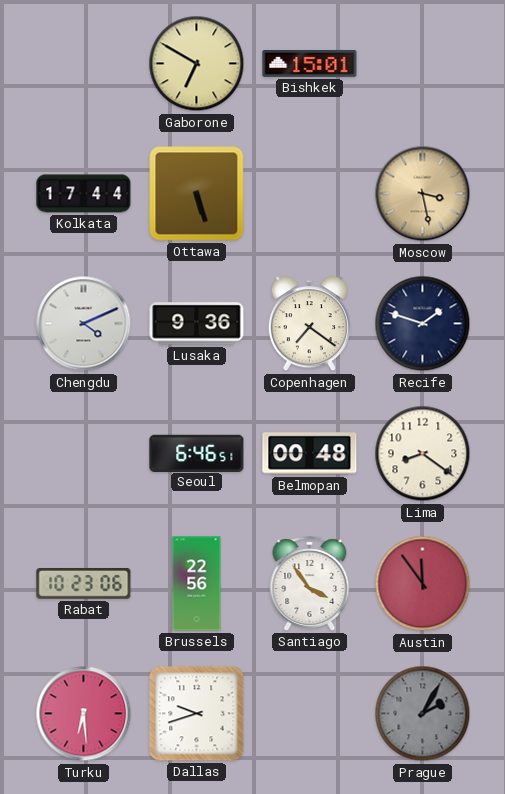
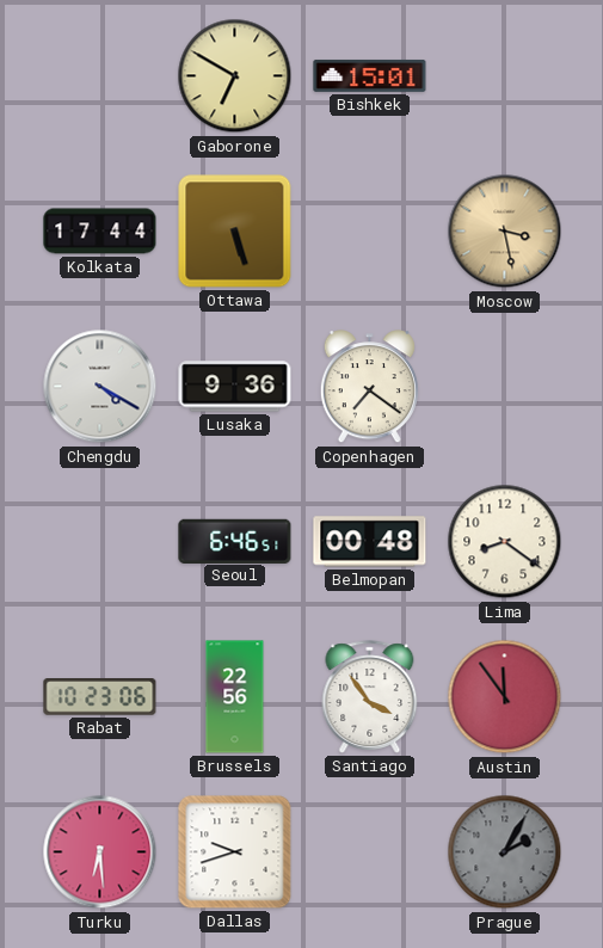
Chengdu: 4:11 -> 4:20 (100, 387)
Recife: 1:48 -> none (423, 324)
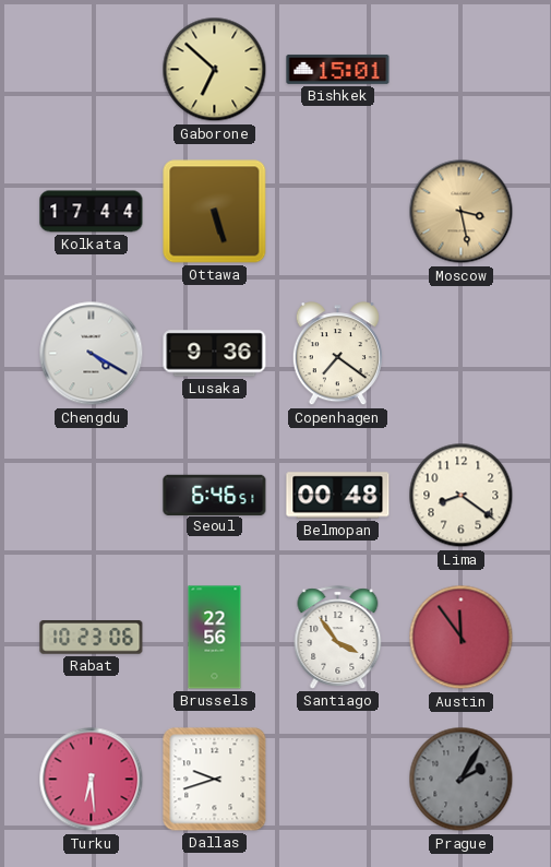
Gaborone: 6:50 -> 6:52 (215, 70)
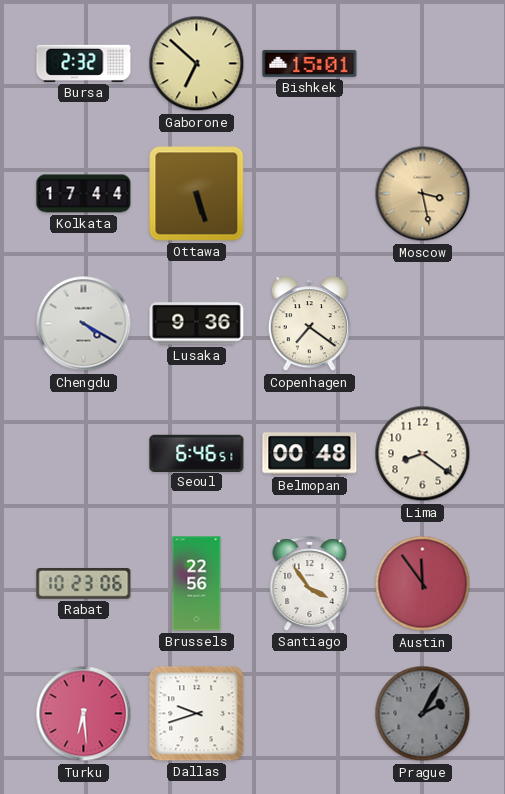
Bursa: none -> 2:32 (84, 63)
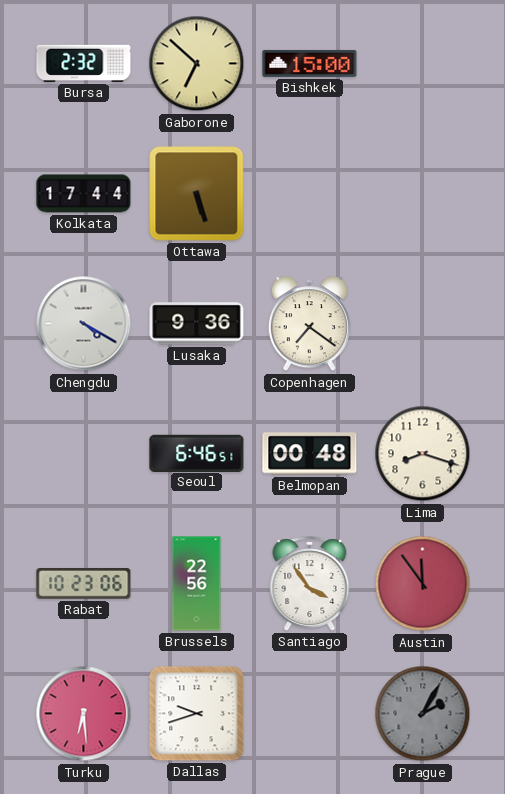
Bishkek: 15:01 -> 15:00 (310, 63)
Moscow: 3:28 -> none (423, 194)
Lima: 8:21 -> 8:18 (423, 454)
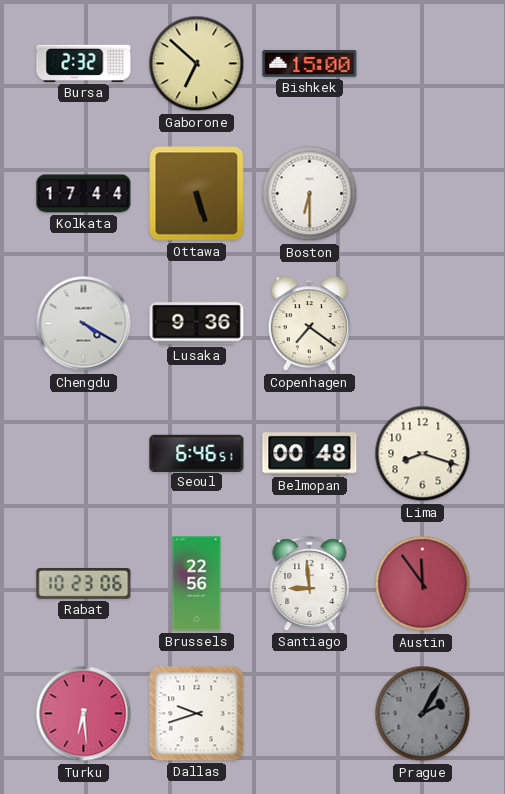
Boston: none -> 6:30 (310, 194)
Santiago: 3:54 -> 8:59 (310, 584)
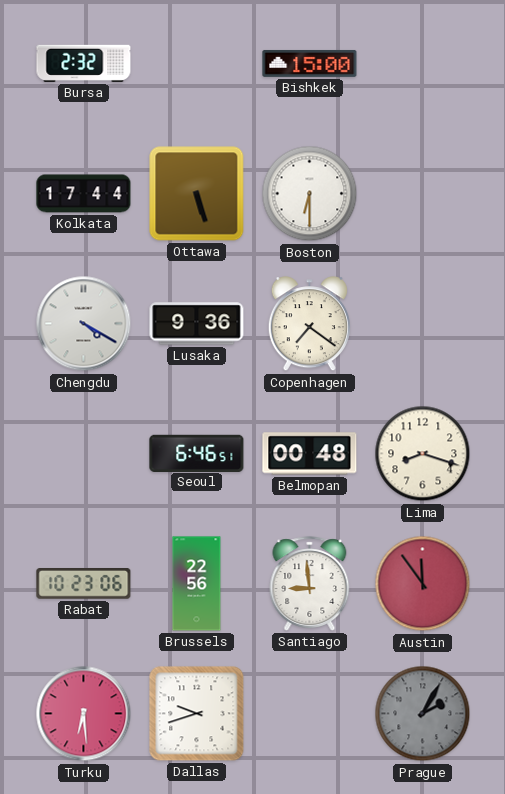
Gaborone: 6:52 -> none (197, 64)
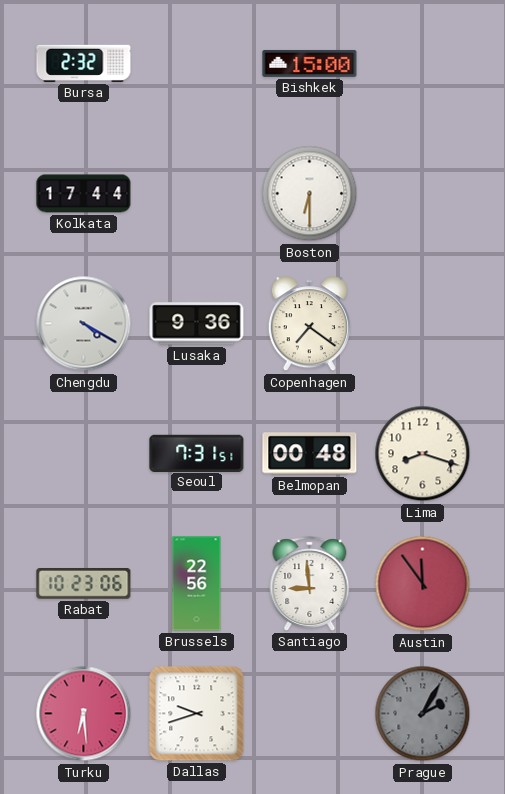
Ottawa: 5:27 -> none (197, 194)
Seoul: 6:46 -> 7:31 (197, 453)
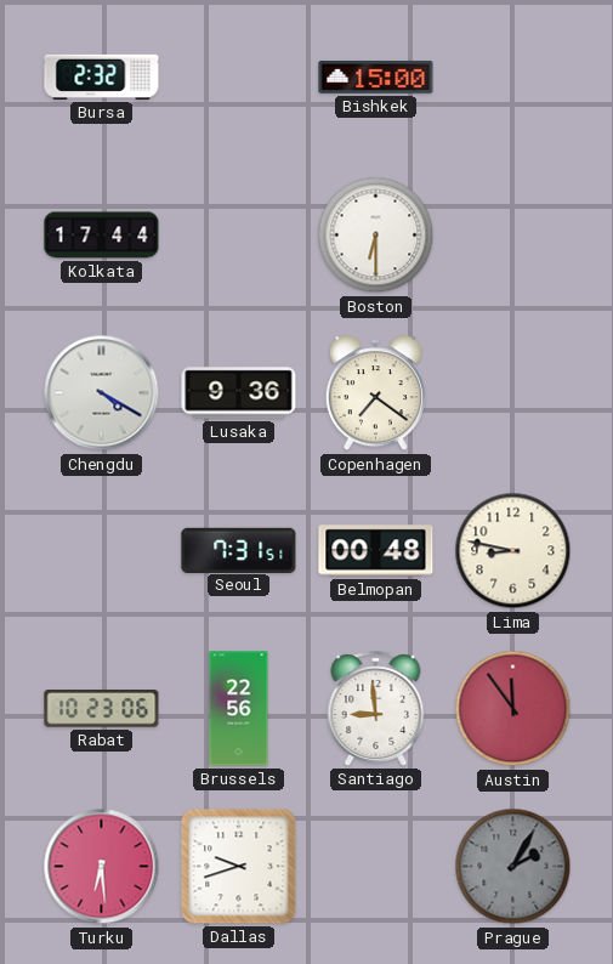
Lima: 8:18 -> 8:47 (513, 551)
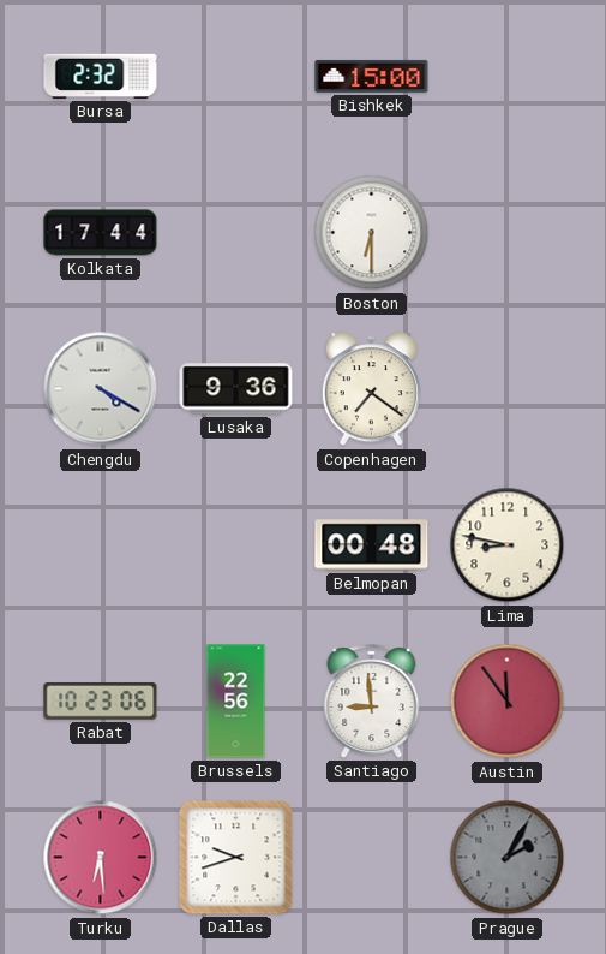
Seoul: 7:31 -> none (239, 550)
